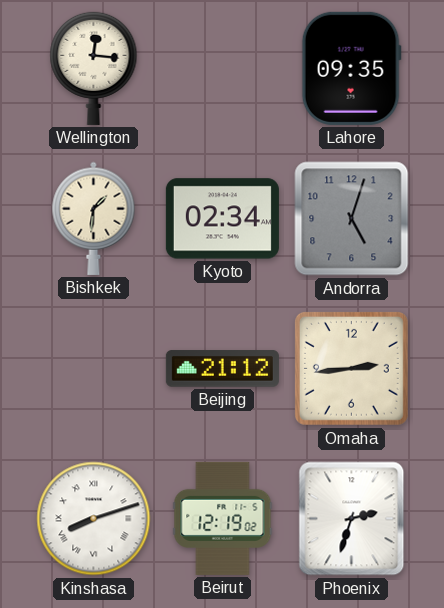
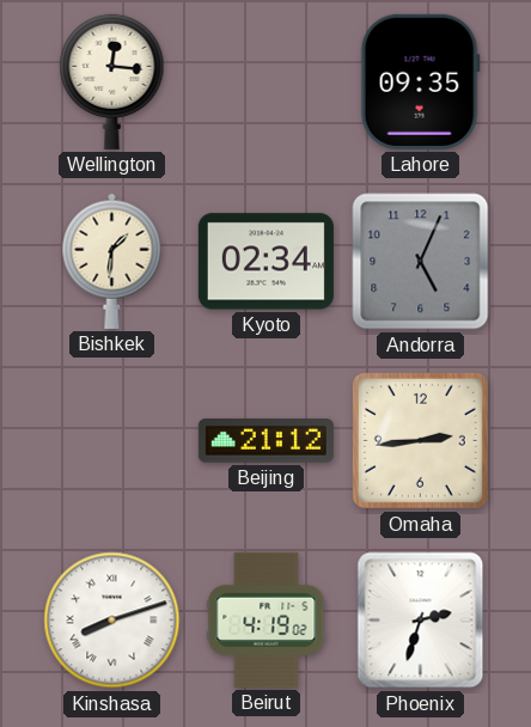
Andorra: 5:03 -> 5:04 (421, 262)
Beirut: 12:19 -> 4:19 (267, 619)
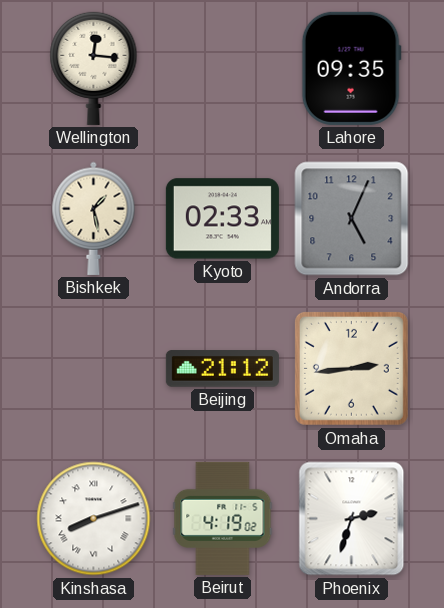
Bishkek: 1:31 -> 1:28 (94, 218)
Kyoto: 02:34 -> 02:33 (222, 219)
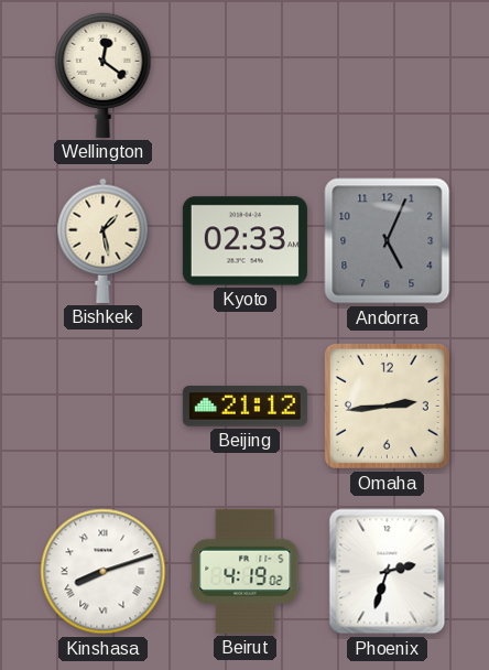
Wellington: 12:16 -> 12:21 (104, 75)
Lahore: 09:35 -> none (351, 68)
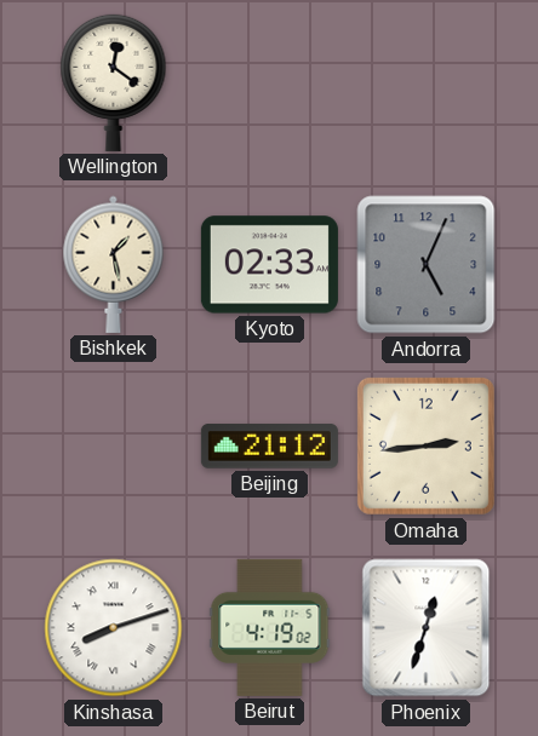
Phoenix: 2:33 -> 12:33 (427, 628)
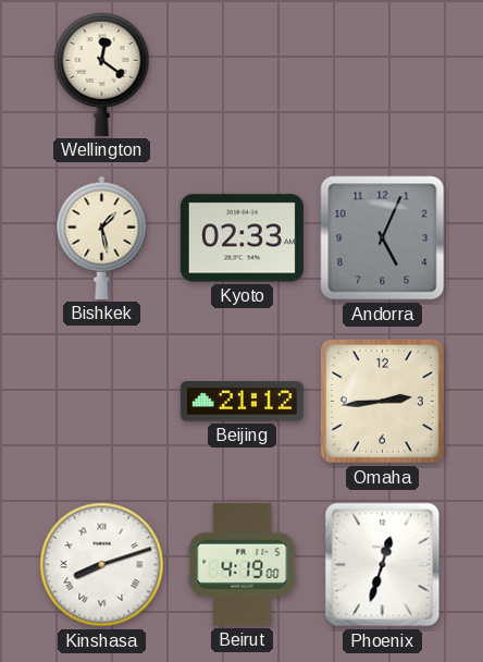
Beirut: 4:19:02 -> 4:19:00 (243, 564)
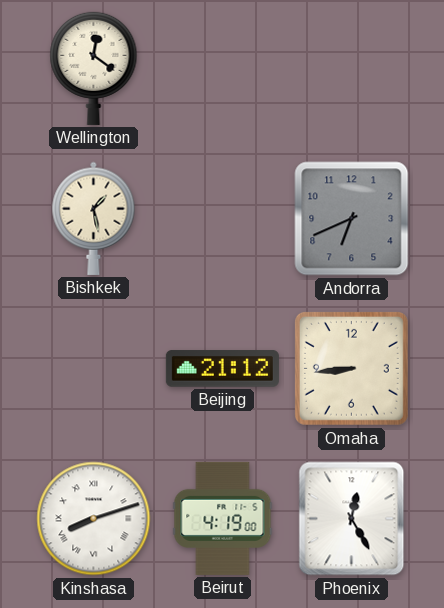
Kyoto: 02:33 -> none (242, 238)
Andorra: 5:04 -> 6:41 (352, 219)
Omaha: 2:44 -> 8:44 (351, 368)
Phoenix: 12:33 -> 12:25 (352, 519)
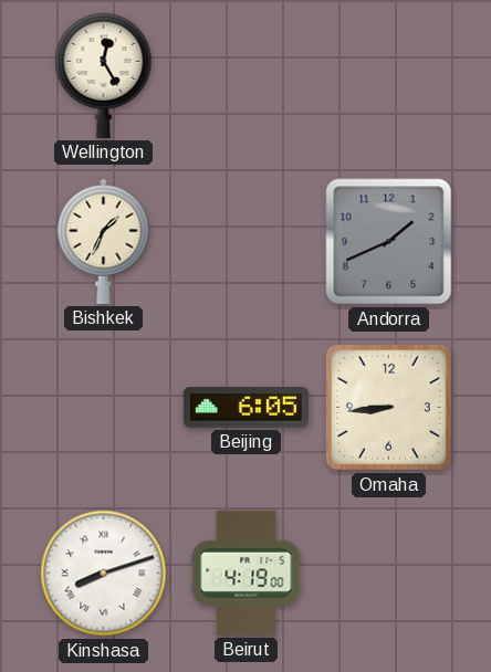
Wellington: 12:21 -> 12:25 (104, 75)
Bishkek: 1:28 -> 1:34 (104, 241)
Andorra: 6:41 -> 1:41 (389, 242)
Beijing: 21:12 -> 6:05 (245, 408)
Phoenix: 12:25 -> none (352, 519)
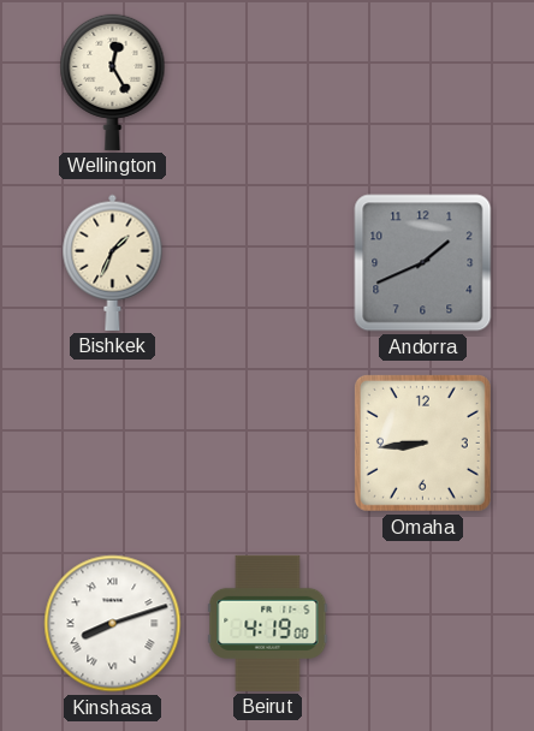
Beijing: 6:05 -> none (245, 408)
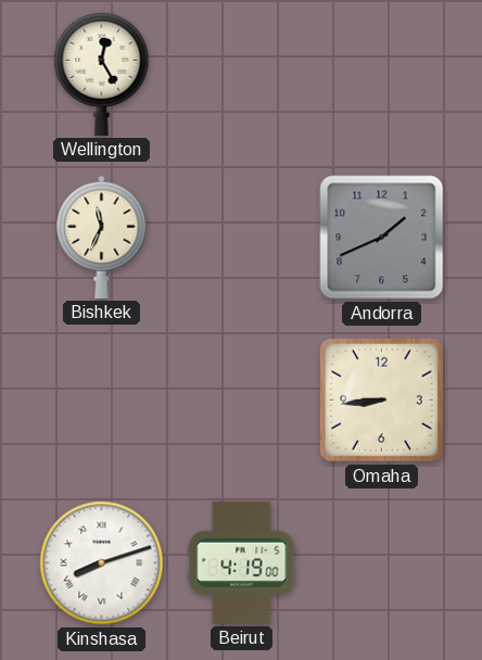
Bishkek: 1:34 -> 11:34 (102, 237)
